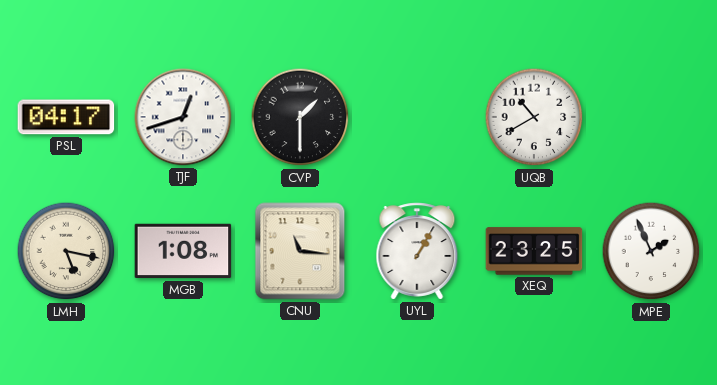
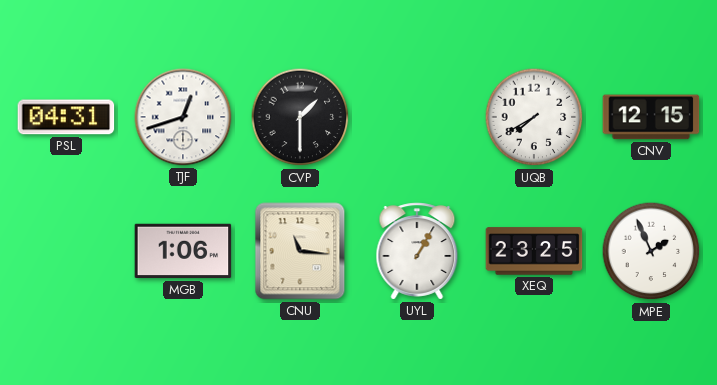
PSL: 04:17 -> 04:31 (66, 117)
UQB: 10:40 -> 7:40 (534, 117)
CNV: none -> 12:15 (651, 117)
LMH: 5:17 -> none (66, 251)
MGB: 1:08 -> 1:06 (183, 251)
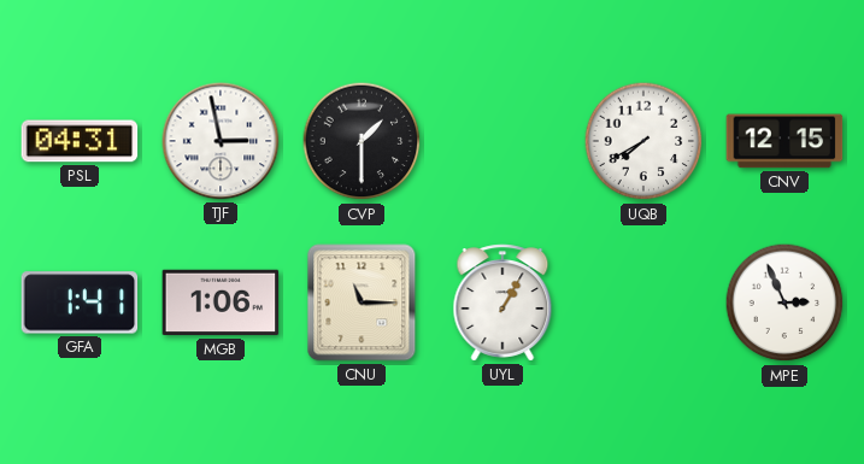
TJF: 12:42 -> 2:58 (221, 141)
GFA: none -> 1:41 (80, 303)
CNU: 11:16 -> 11:15 (362, 303)
XEQ: 23:25 -> none (534, 251)
MPE: 1:56 -> 2:56 (784, 303)
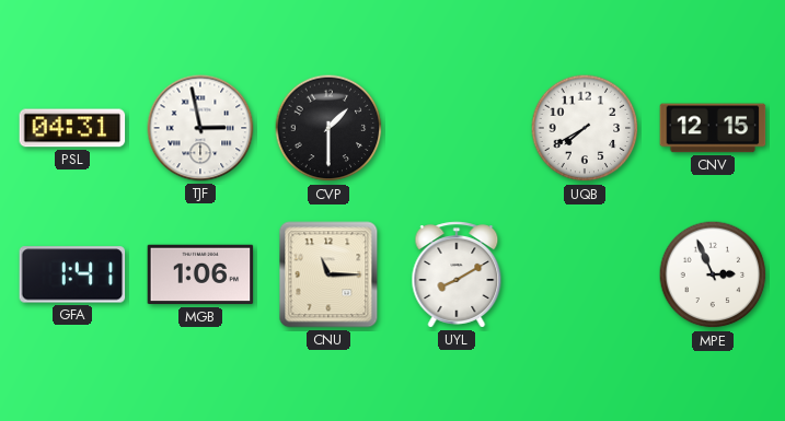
UYL: 1:05 -> 8:10 (457, 274)
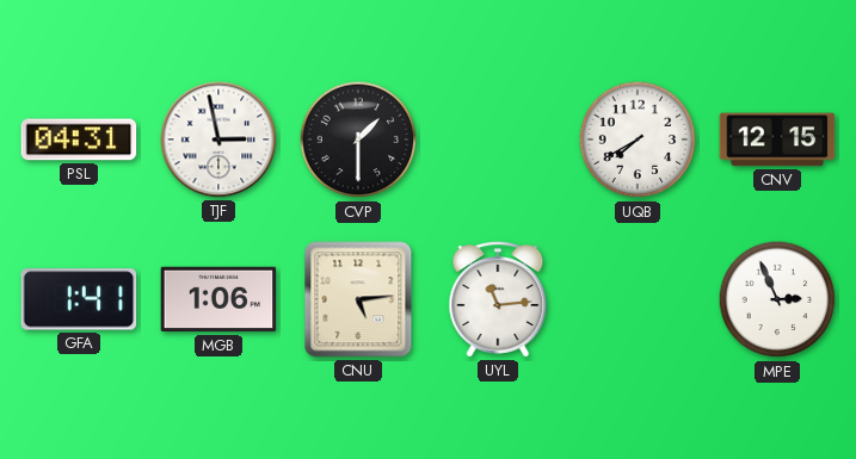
CNU: 11:15 -> 5:14 (358, 299)
UYL: 8:10 -> 11:14 (498, 299)
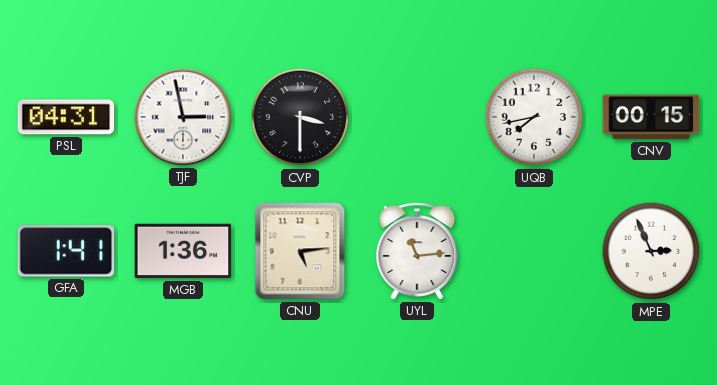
CVP: 1:30 -> 3:30 (300, 117)
UQB: 7:40 -> 7:43 (534, 117)
CNV: 12:15 -> 00:15 (651, 117)
MGB: 1:06 -> 1:36 (183, 251)
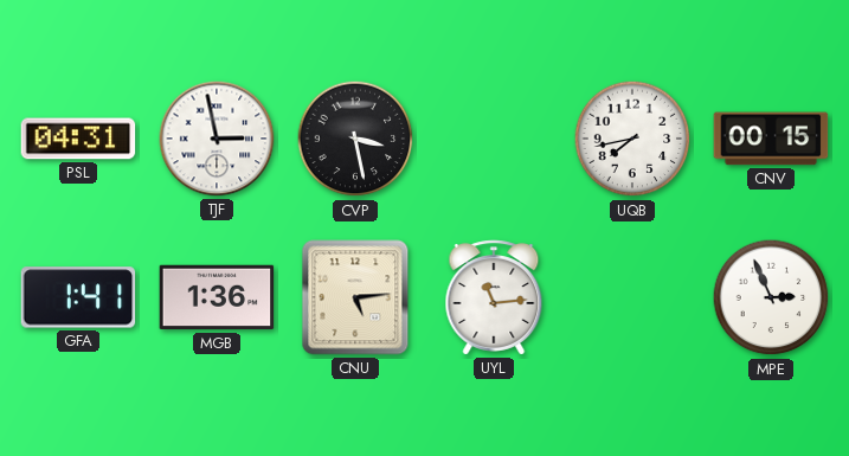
CVP: 3:30 -> 3:28 (355, 139)
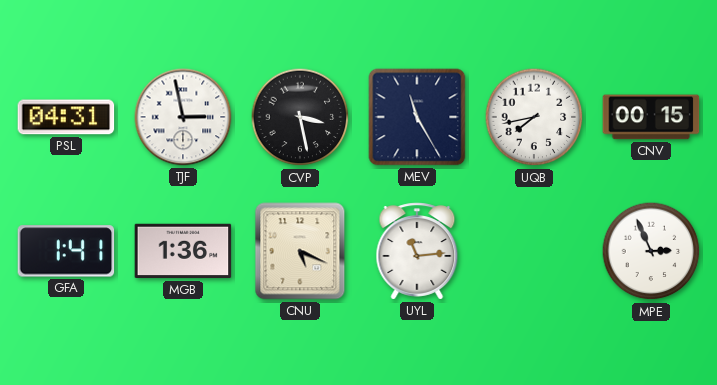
MEV: none -> 11:25 (417, 117)
CNU: 5:14 -> 5:19 (300, 251)
